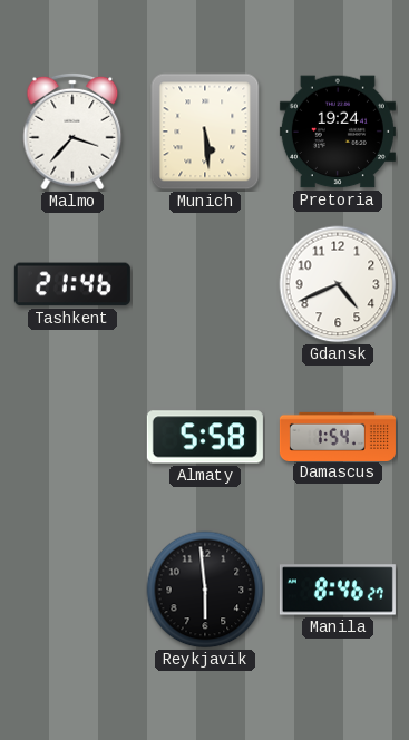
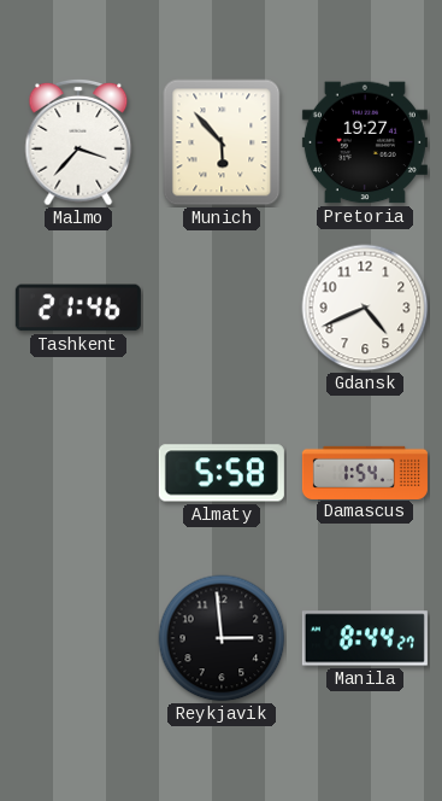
Munich: 5:29 -> 5:53 (222, 142)
Pretoria: 19:24 -> 19:27 (365, 142)
Reykjavik: 5:59 -> 2:59 (222, 638)
Manila: 8:46 -> 8:44 (365, 638)
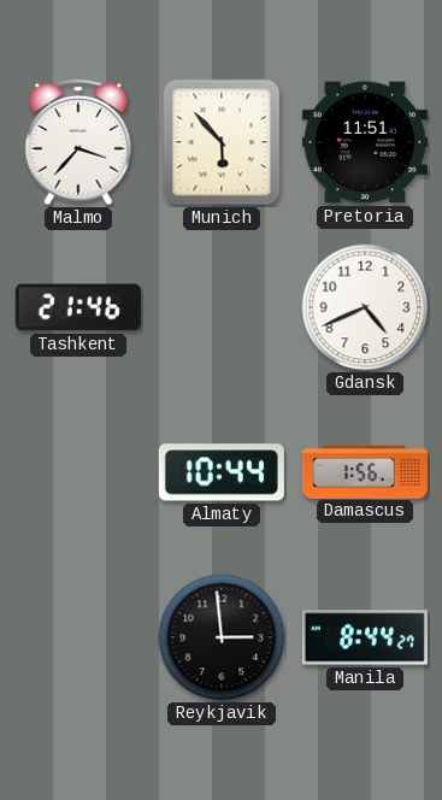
Pretoria: 19:27 -> 11:51 (365, 142)
Almaty: 5:58 -> 10:44 (222, 472)
Damascus: 1:54 -> 1:56 (365, 471)
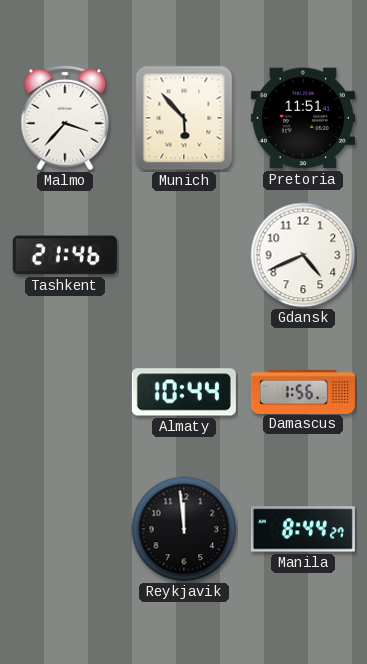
Reykjavik: 2:59 -> 11:59 (184, 529)
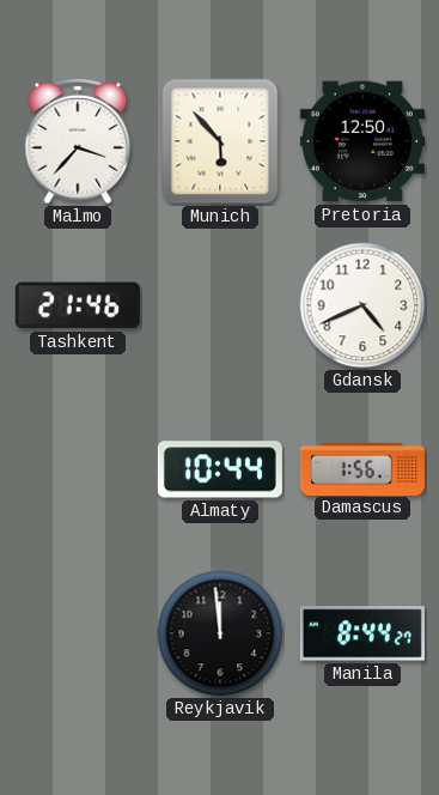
Pretoria: 11:51 -> 12:50 (362, 141)
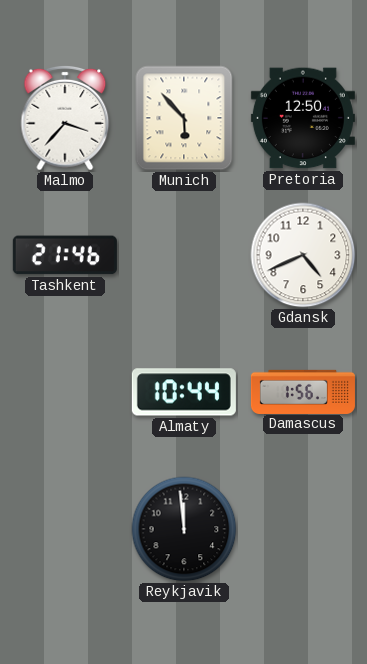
Manila: 8:44 -> none (362, 633)
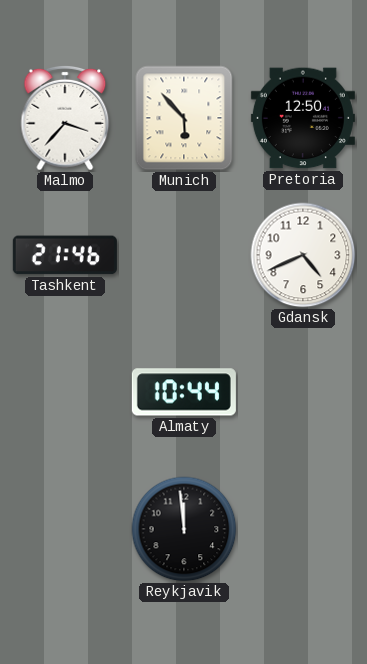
Damascus: 1:56 -> none (303, 391)
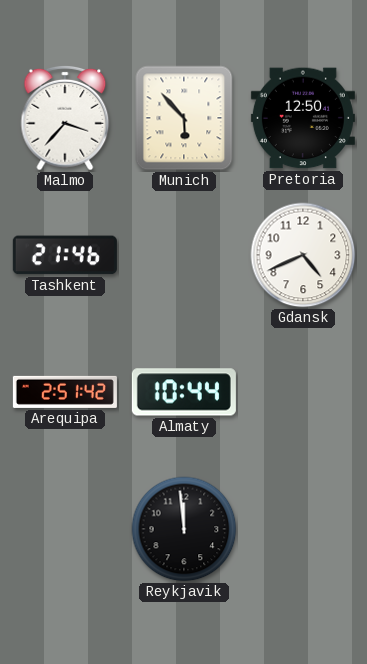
Arequipa: none -> 2:51 (65, 392)
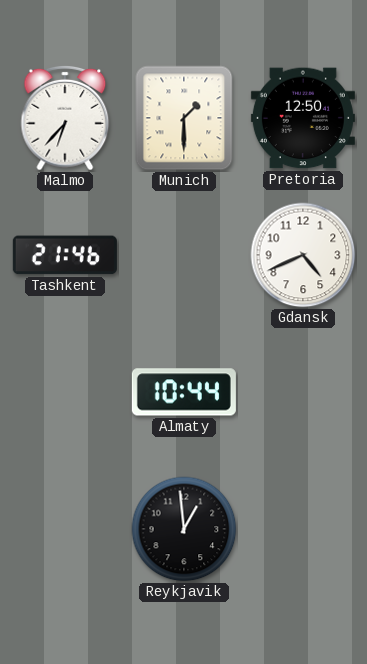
Malmo: 3:37 -> 6:37 (65, 118)
Munich: 5:53 -> 1:30 (184, 118)
Arequipa: 2:51 -> none (65, 392)
Reykjavik: 11:59 -> 12:59 (184, 529)
